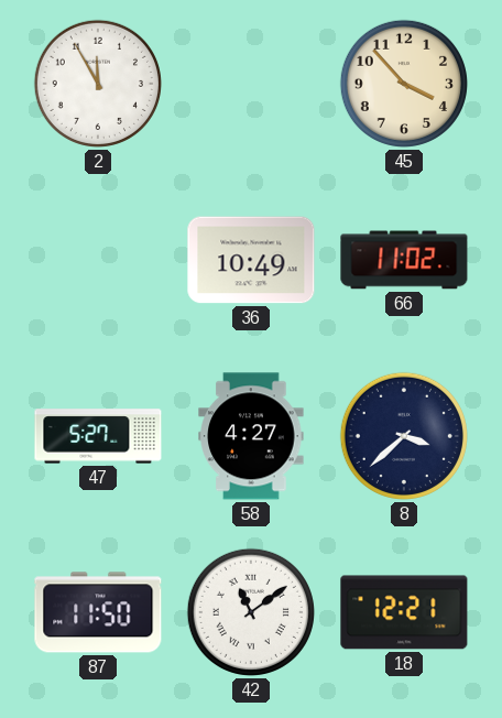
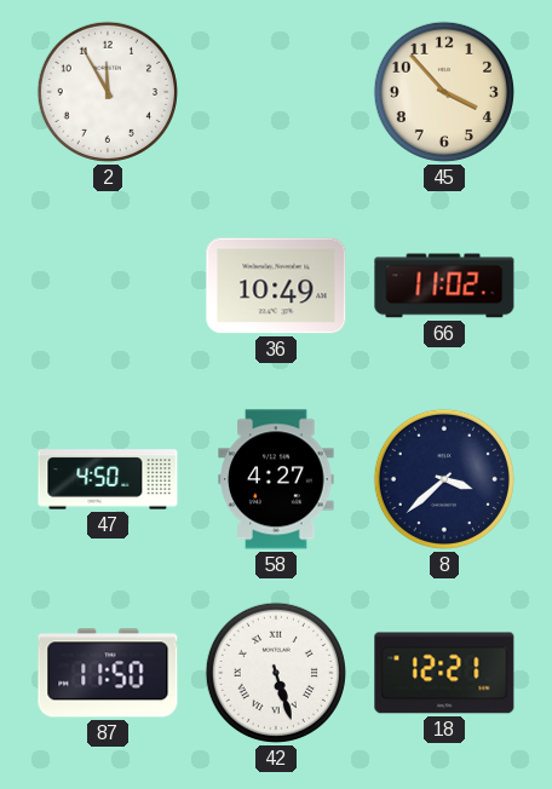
47: 5:27 -> 4:50 (108, 479)
42: 11:09 -> 5:27 (276, 673)
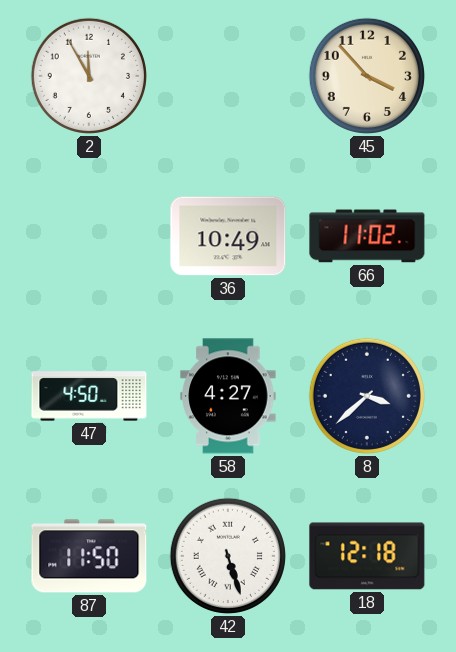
18: 12:21 -> 12:18 (367, 556)
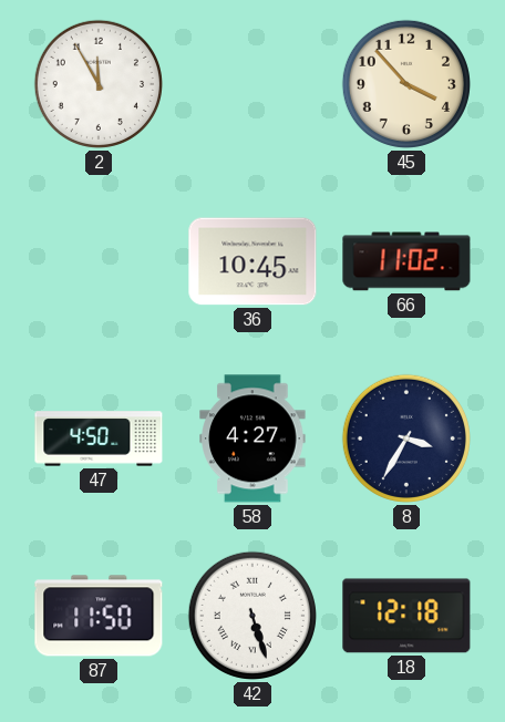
36: 10:49 -> 10:45 (252, 261)
8: 3:38 -> 3:35 (406, 439)
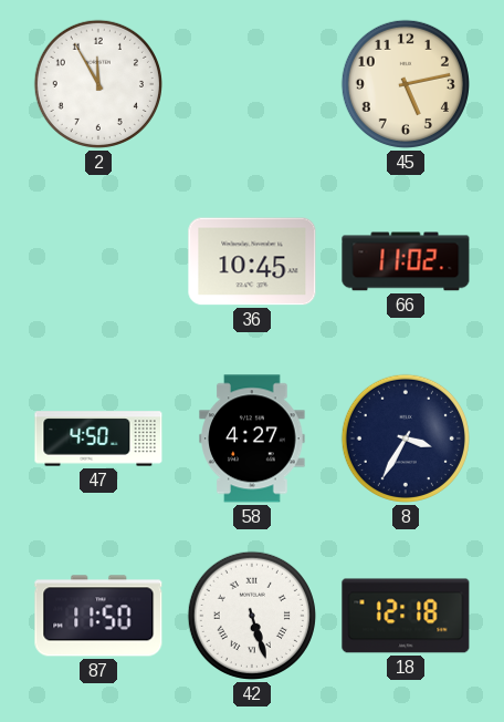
45: 3:53 -> 5:13 (406, 84)
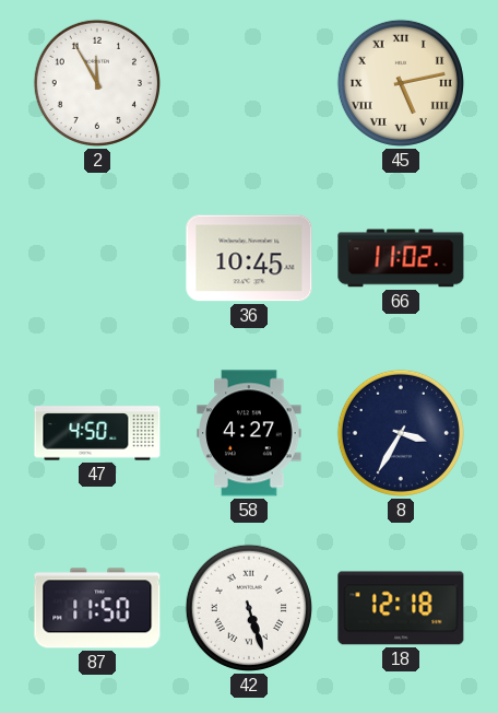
45 numerals: Arabic -> Roman (401, 83)
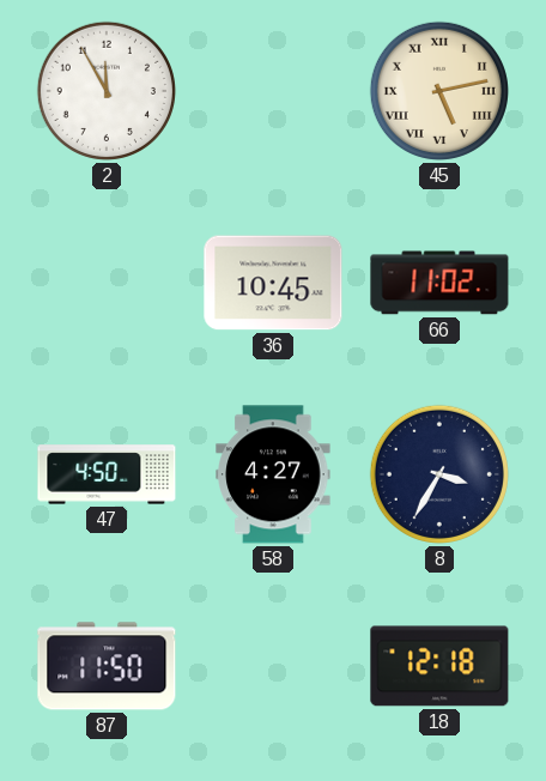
42: 5:27 -> none (249, 608)
